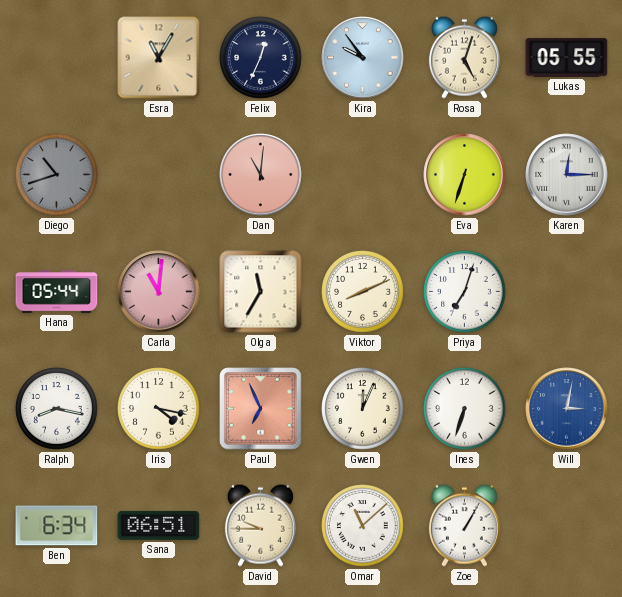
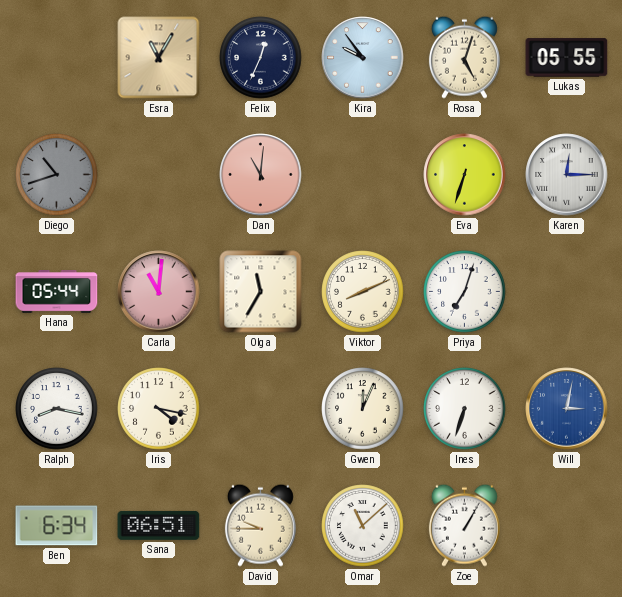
Paul: 6:56 -> none (261, 409)
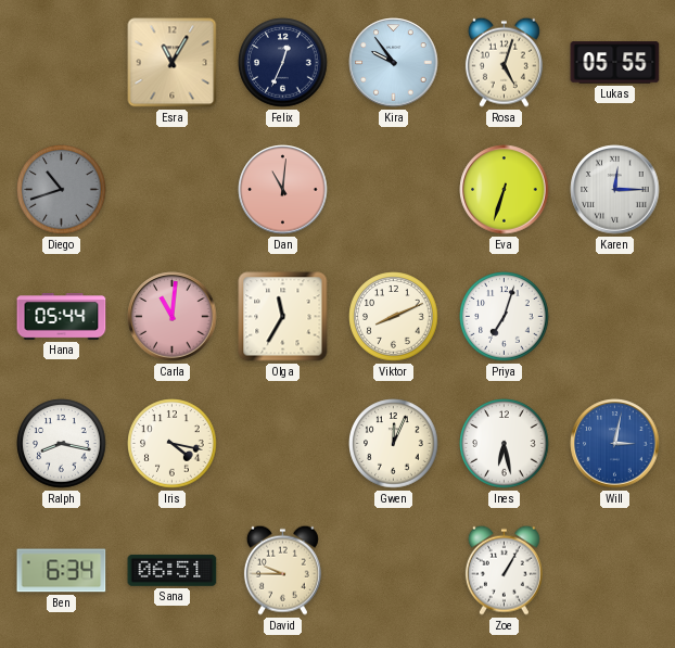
Ines: 6:33 -> 6:28 (505, 444)
Omar: 11:08 -> none (363, 526)
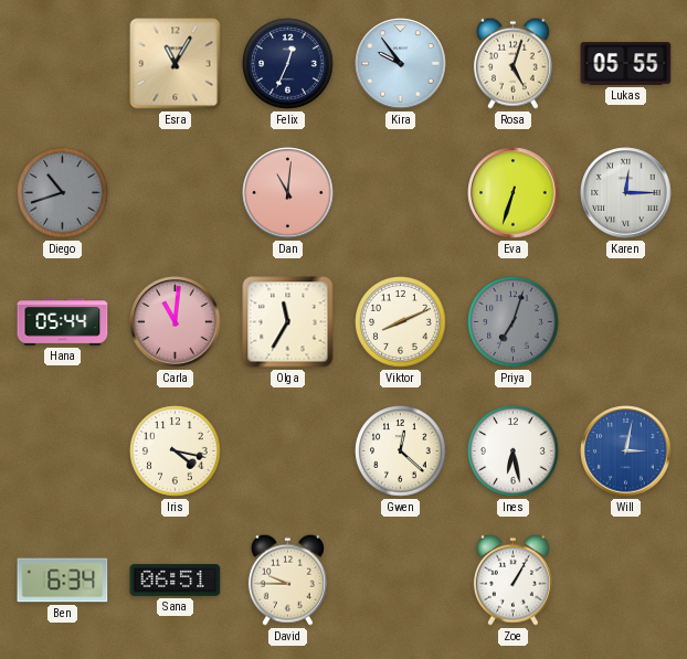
Priya dial: white -> grey (514, 322)
Ralph: 8:17 -> none (62, 444)
Gwen: 12:04 -> 12:22 (401, 451)
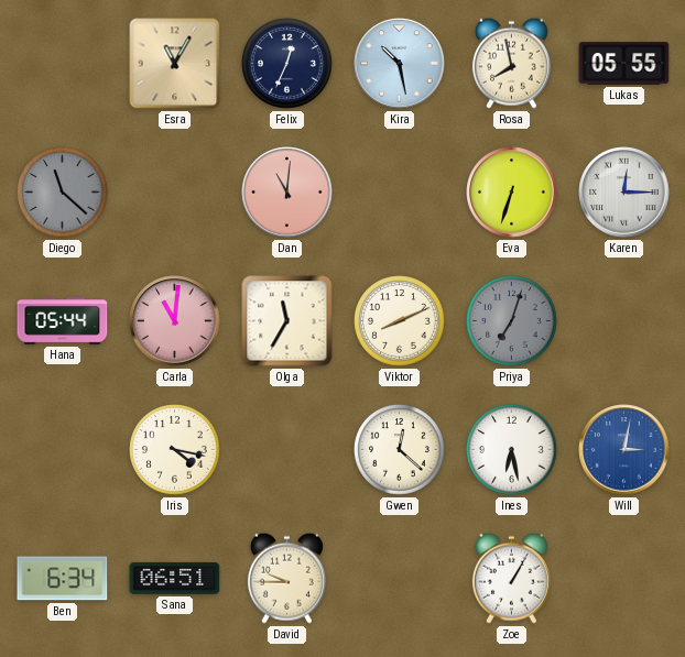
Kira: 9:54 -> 10:28 (400, 64)
Rosa: 5:03 -> 7:58 (511, 63)
Diego: 10:42 -> 11:22 (63, 193)
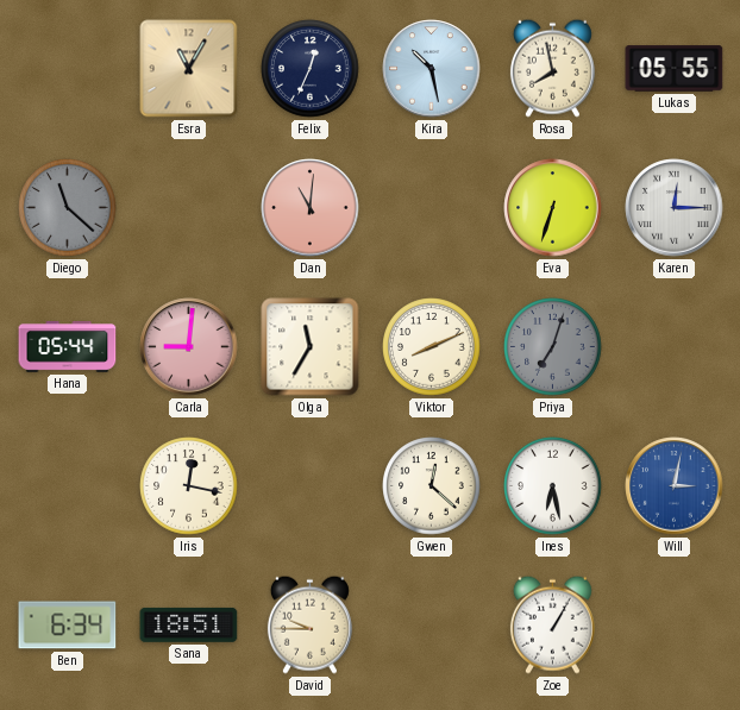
Carla: 11:01 -> 9:01 (189, 347)
Iris: 4:17 -> 12:17 (189, 486)
Sana: 06:51 -> 18:51 (189, 624)
